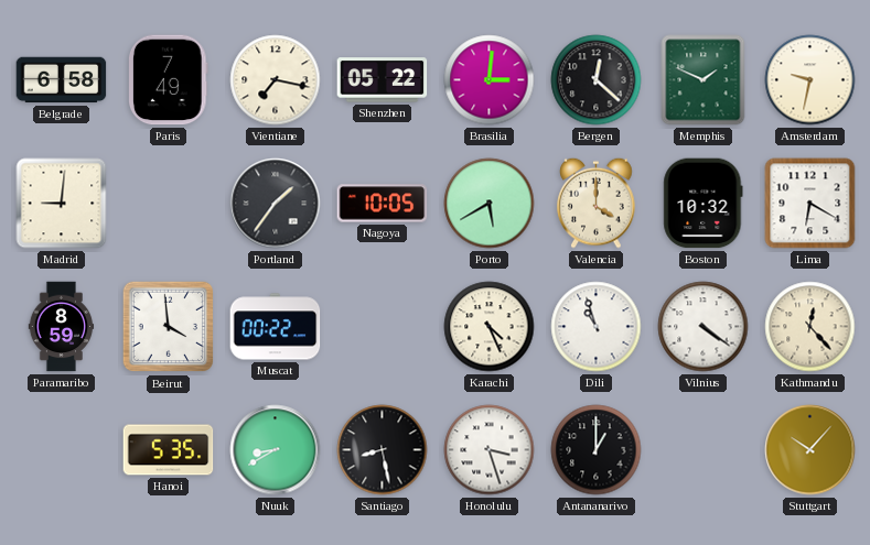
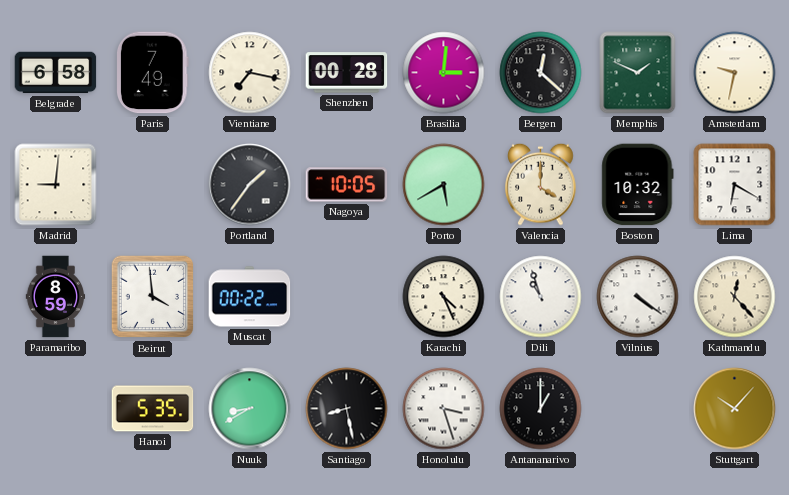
Shenzhen: 05:22 -> 00:28 (347, 73)
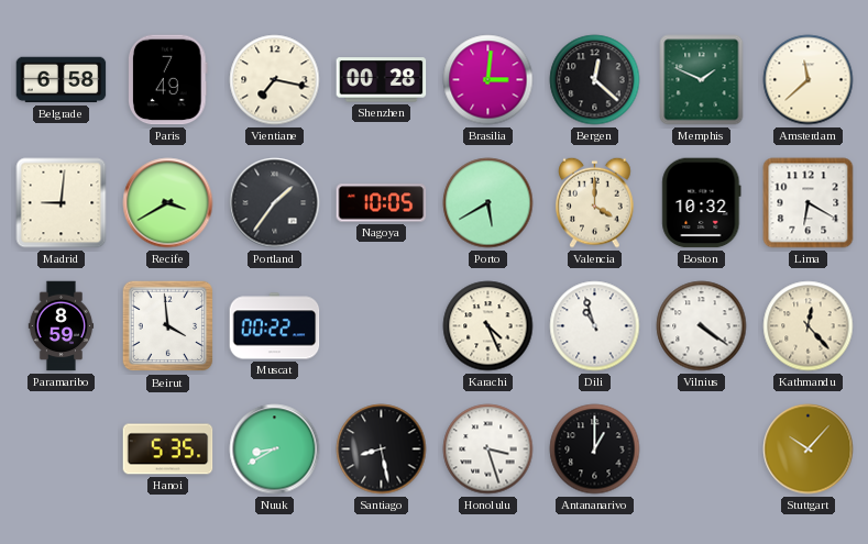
Amsterdam: 9:32 -> 11:38 (809, 80)
Recife: none -> 3:40 (168, 203)
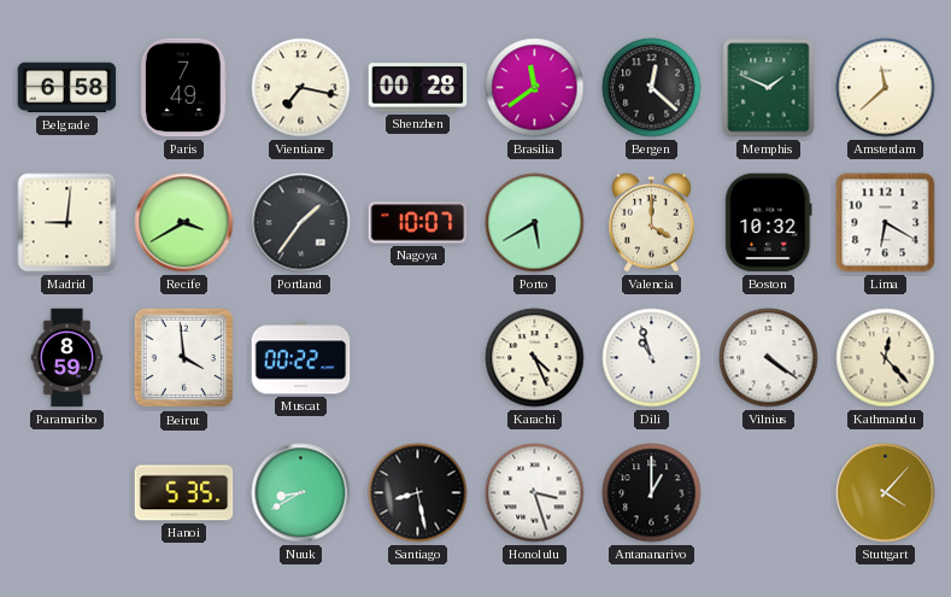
Brasilia: 3:01 -> 11:39 (535, 88)
Nagoya: 10:05 -> 10:07 (418, 223)
Stuttgart: 10:07 -> 4:07 (886, 493)
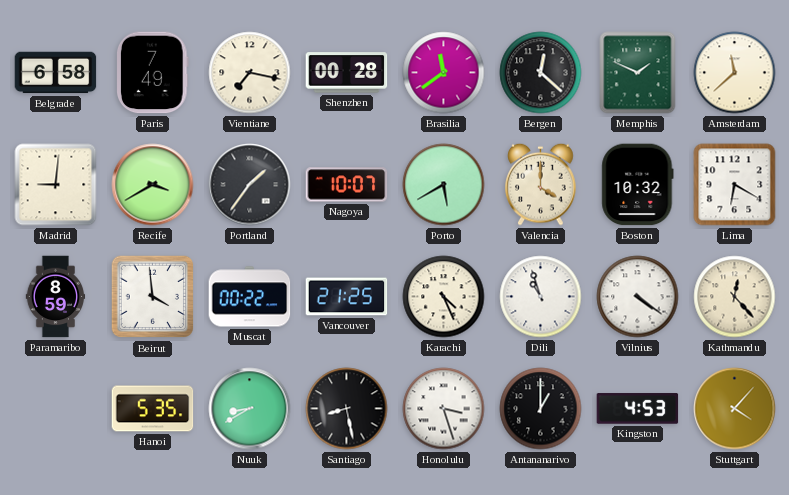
Vancouver: none -> 21:25 (347, 297)
Kingston: none -> 4:53 (638, 409)
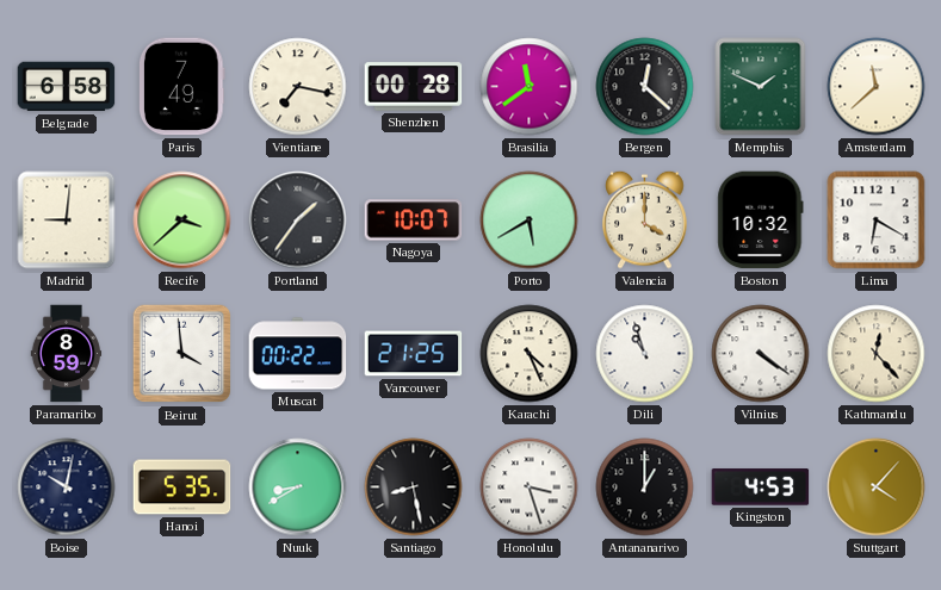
Recife: 3:40 -> 3:38 (182, 221)
Boise: none -> 10:02 (67, 487)
